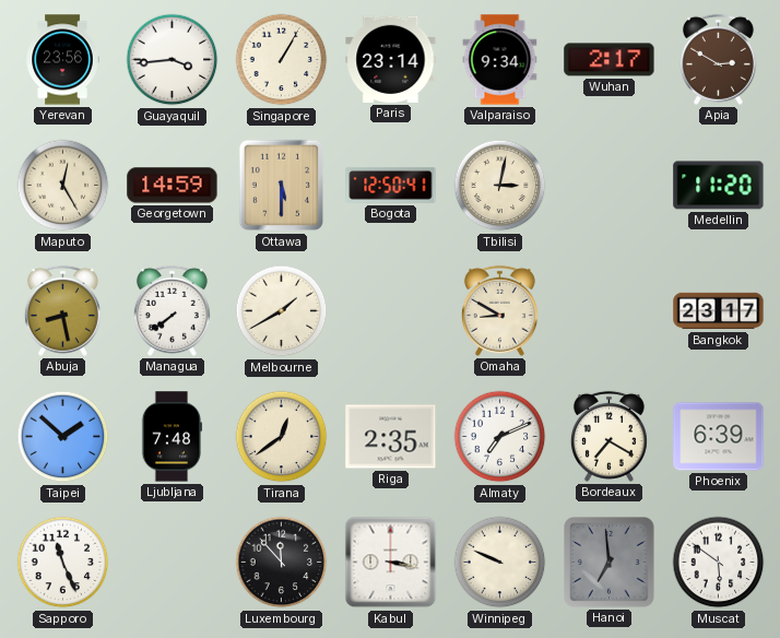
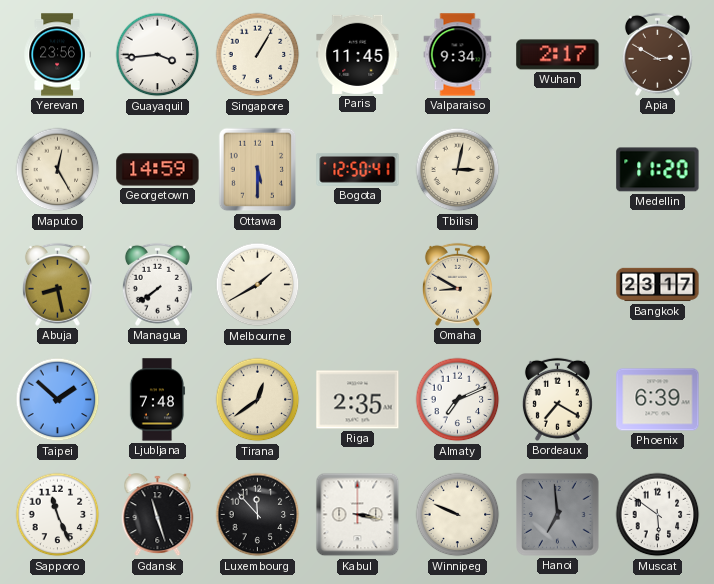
Paris: 23:14 -> 11:45 (358, 54)
Gdansk: none -> 11:27 (158, 515)
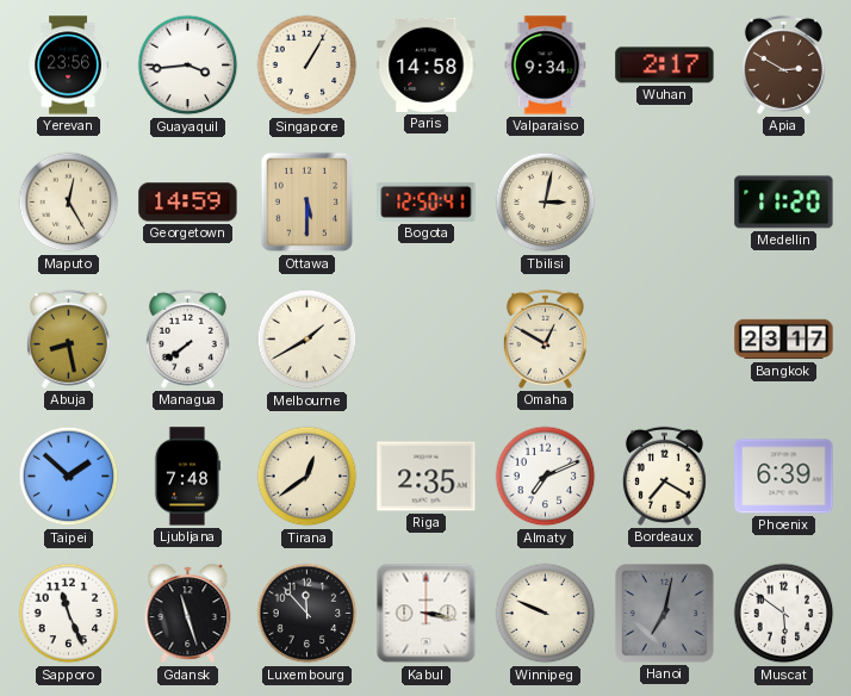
Paris: 11:45 -> 14:58 (427, 64)
Omaha: 8:50 -> 12:50 (545, 338)
Hanoi: 6:59 -> 7:02 (665, 614)
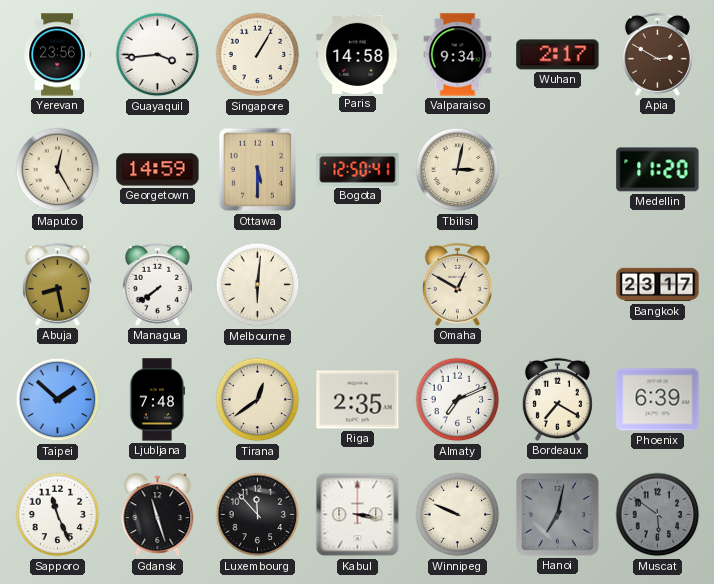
Melbourne: 1:40 -> 6:01 (258, 285)
Muscat dial: white -> grey (658, 515)
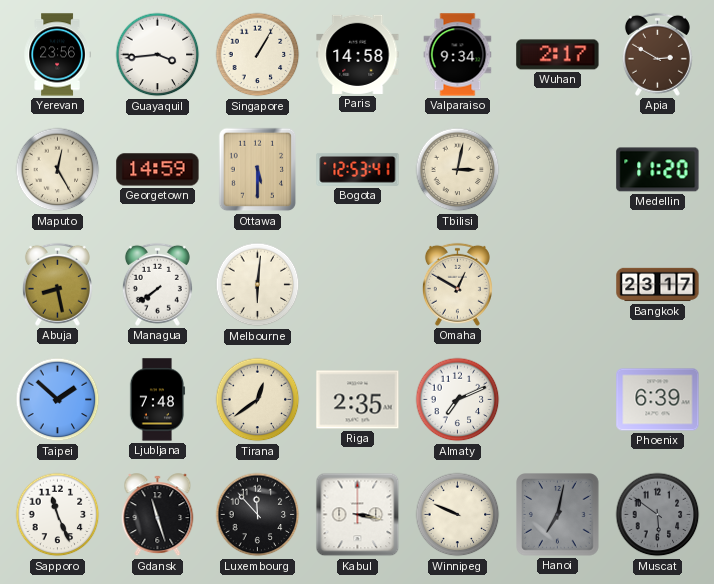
Bogota: 12:50 -> 12:53 (358, 169)
Bordeaux: 7:20 -> none (557, 399)
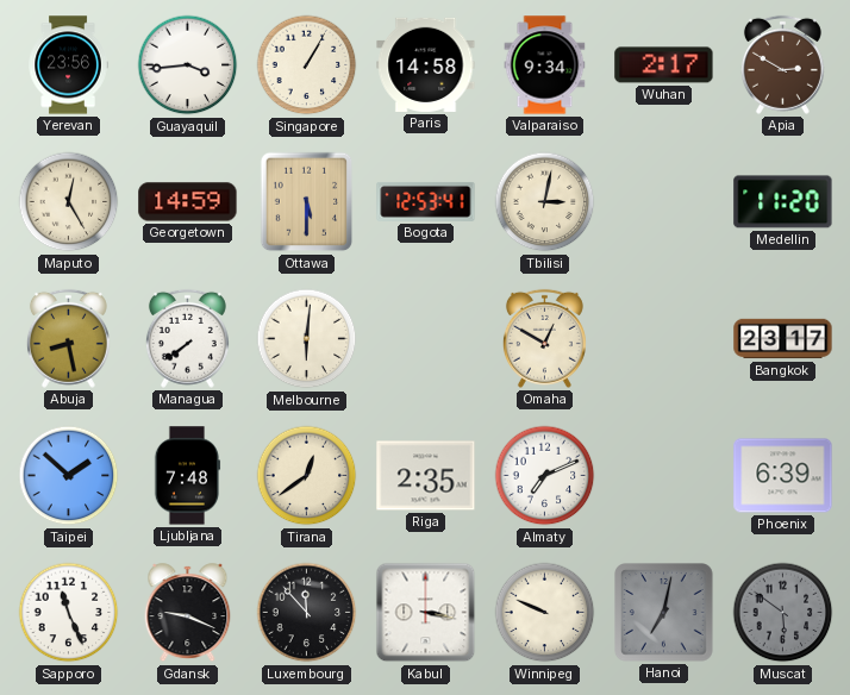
Gdansk: 11:27 -> 9:19 (188, 613)
